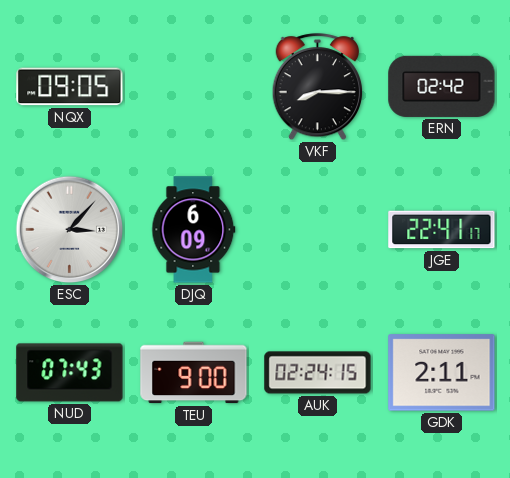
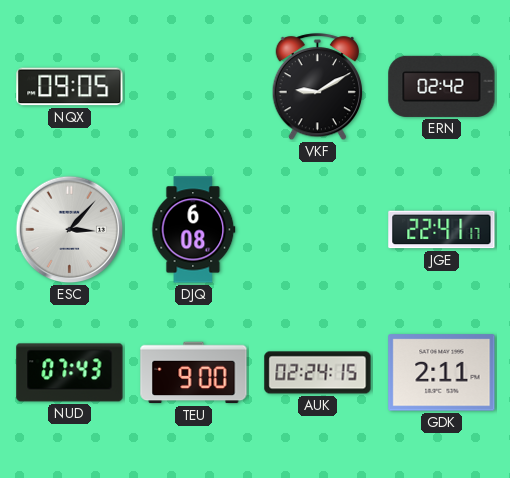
VKF: 8:15 -> 9:10 (317, 87)
DJQ: 6:09 -> 6:08 (194, 230)
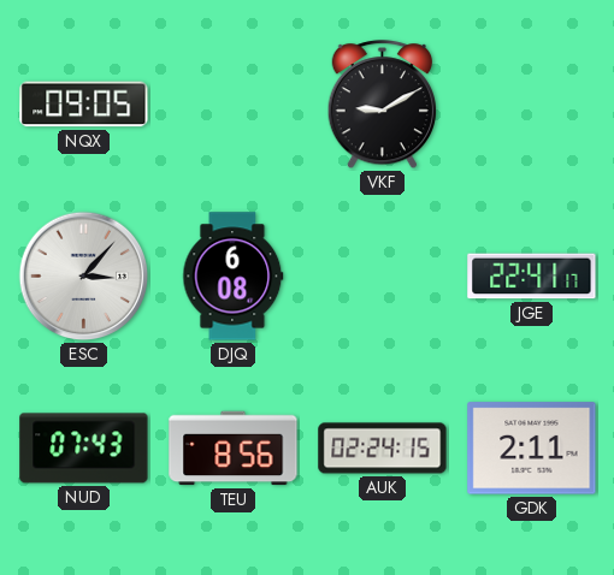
ERN: 02:42 -> none (442, 86)
TEU: 9:00 -> 8:56 (234, 449)
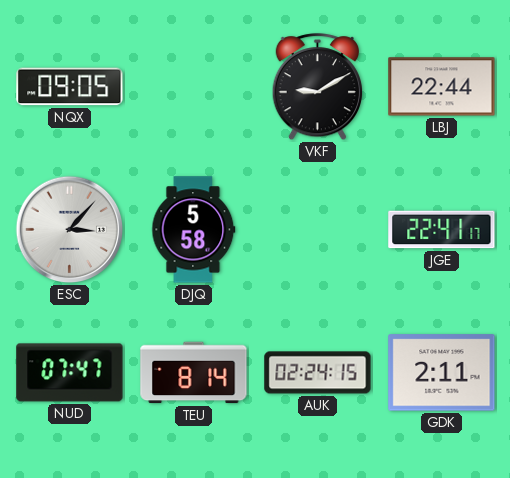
LBJ: none -> 22:44 (442, 87)
DJQ: 6:08 -> 5:58 (194, 230)
NUD: 07:43 -> 07:47 (70, 373)
TEU: 8:56 -> 8:14 (194, 373)
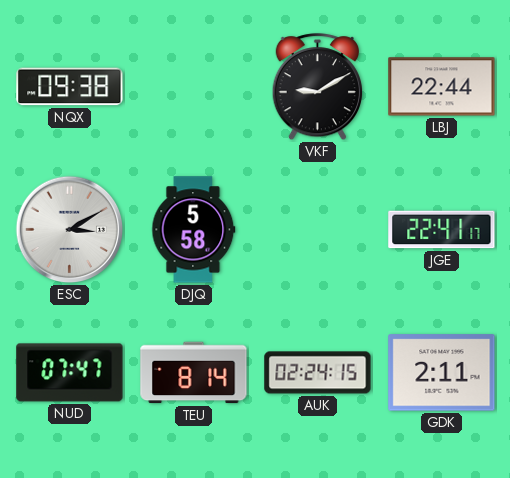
NQX: 09:05 -> 09:38 (70, 87)
ESC: 3:07 -> 3:10 (70, 230)
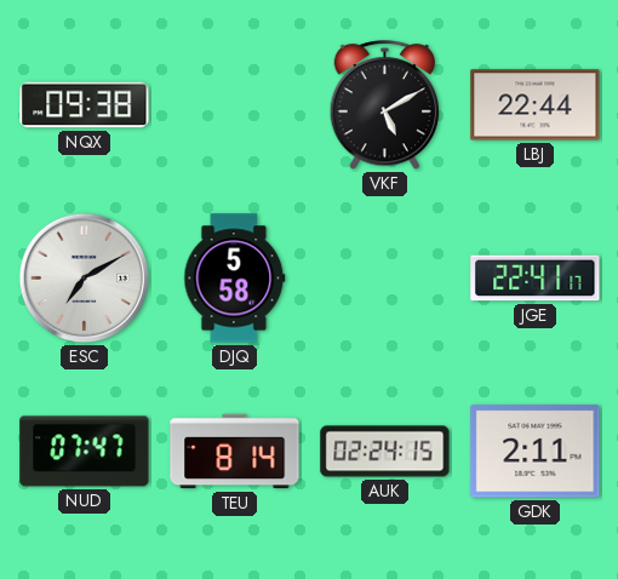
VKF: 9:10 -> 5:10 (384, 105)
ESC: 3:10 -> 7:10 (85, 279)
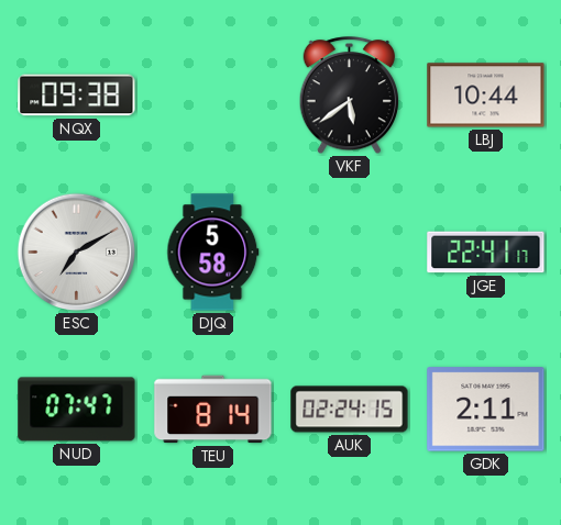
VKF: 5:10 -> 5:39 (349, 96)
LBJ: 22:44 -> 10:44 (486, 96)
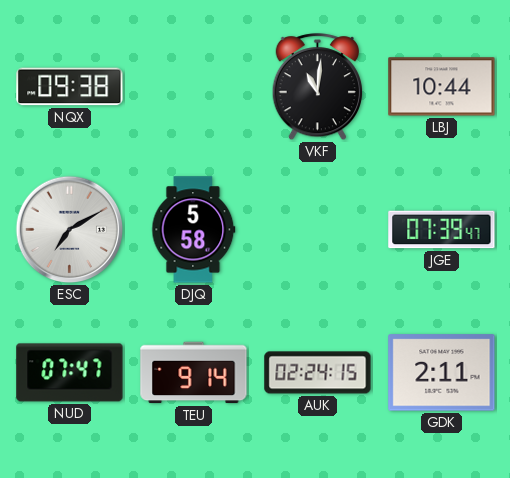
VKF: 5:39 -> 11:01 (317, 87)
JGE: 22:41 -> 07:39 (442, 230)
TEU: 8:14 -> 9:14 (194, 373)
